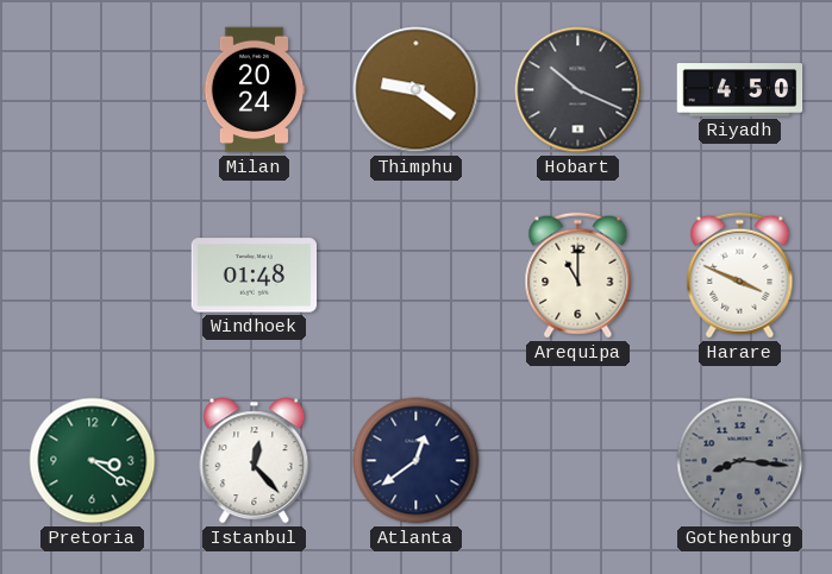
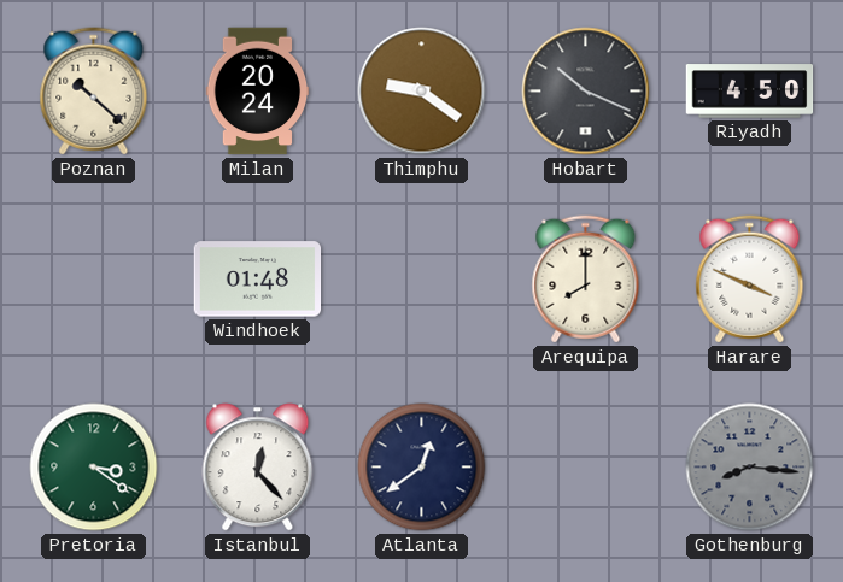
Poznan: none -> 10:22 (94, 92)
Arequipa: 11:00 -> 8:00 (586, 280)
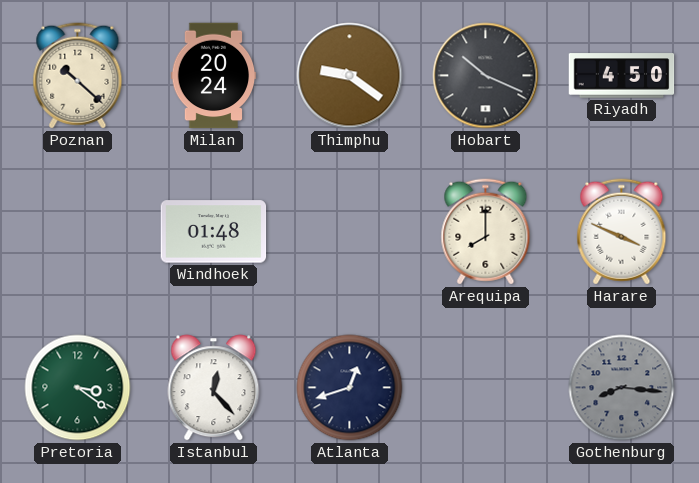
Atlanta: 12:39 -> 12:42 (350, 388)
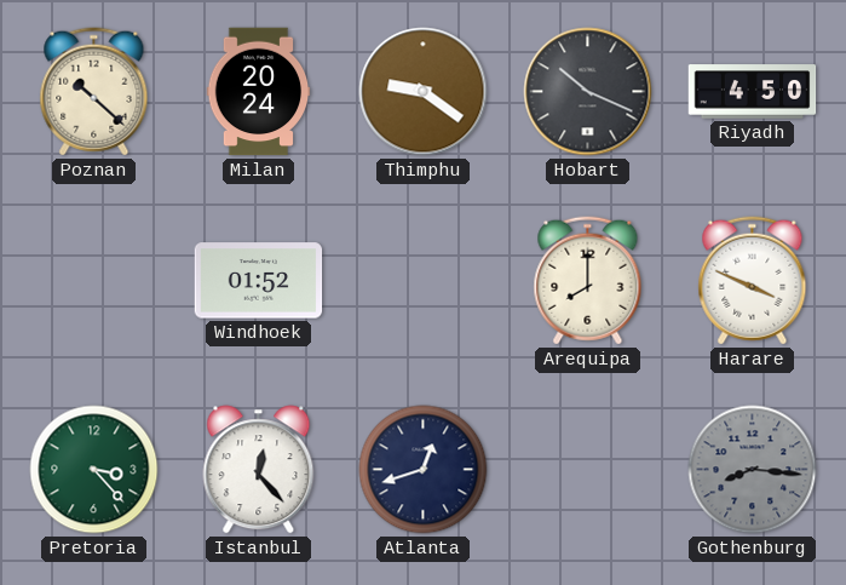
Windhoek: 01:48 -> 01:52 (259, 281)
Pretoria: 3:21 -> 3:23 (94, 470)
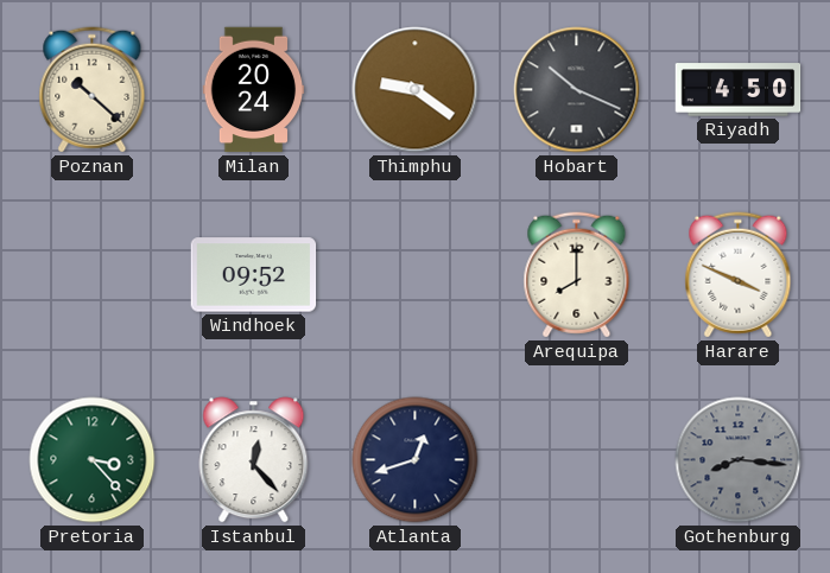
Windhoek: 01:52 -> 09:52 (254, 275)
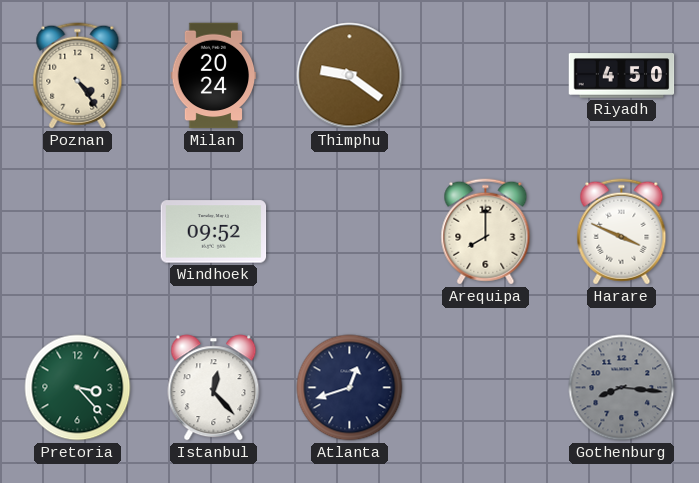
Poznan: 10:22 -> 4:24 (78, 76)
Hobart: 10:19 -> none (577, 90)
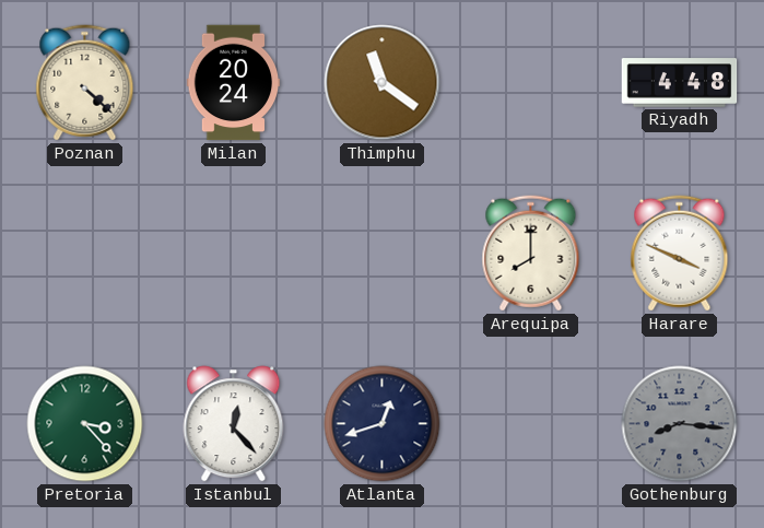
Poznan: 4:24 -> 4:22 (85, 83)
Thimphu: 9:21 -> 11:21 (383, 83)
Riyadh: 4:50 -> 4:48 (680, 83)
Windhoek: 09:52 -> none (214, 232)
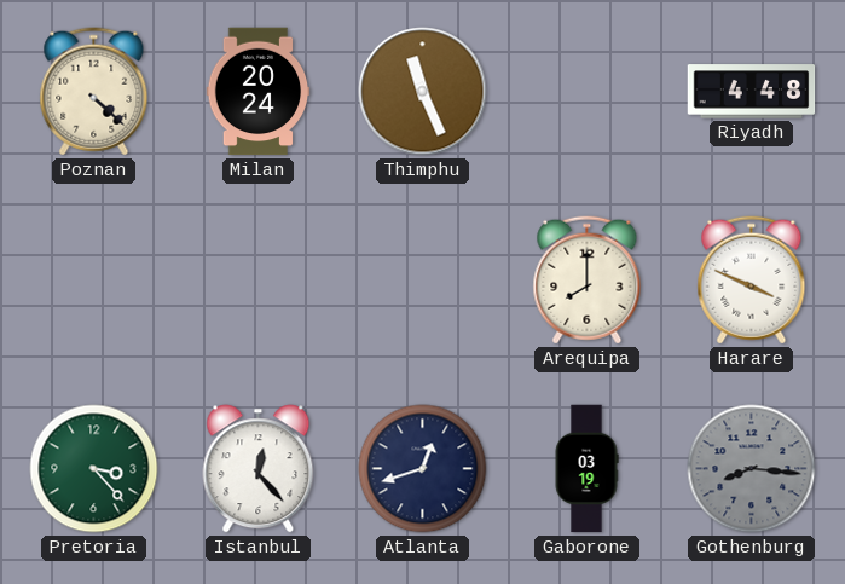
Thimphu: 11:21 -> 11:26 (423, 92)
Gaborone: none -> 03:19 (586, 469)
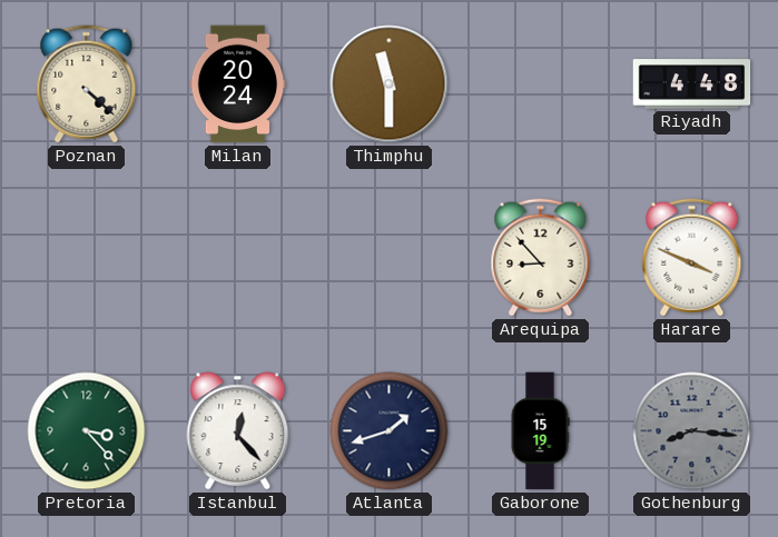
Thimphu: 11:26 -> 11:30 (390, 84)
Arequipa: 8:00 -> 8:53 (541, 258)
Atlanta: 12:42 -> 1:42 (390, 431)
Gaborone: 03:19 -> 15:19 (540, 431)
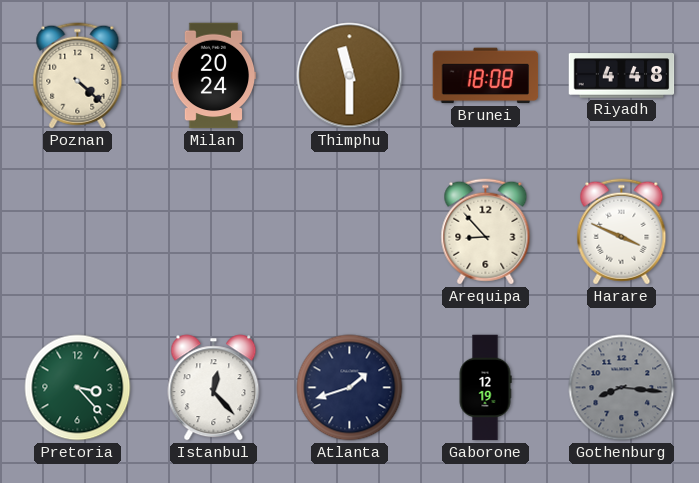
Brunei: none -> 18:08 (486, 76)
Gaborone: 15:19 -> 12:19 (485, 388)
